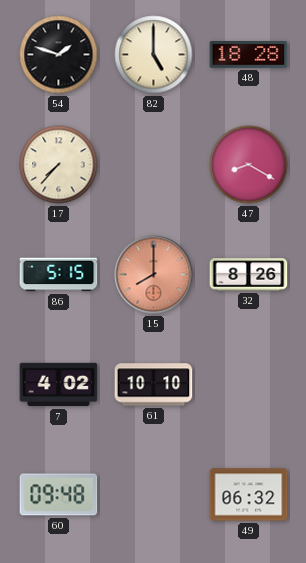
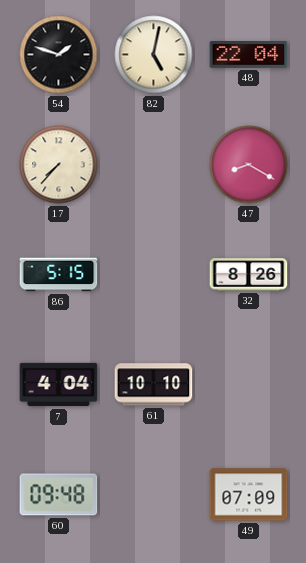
82: 5:00 -> 5:02 (154, 55)
48: 18:28 -> 22:04 (249, 55)
15: 8:00 -> none (154, 275)
7: 4:02 -> 4:04 (59, 385)
49: 06:32 -> 07:09 (249, 495)
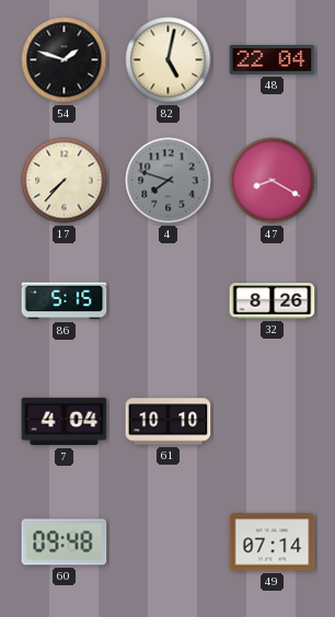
4: none -> 7:48 (169, 181)
49: 07:09 -> 07:14 (273, 542)
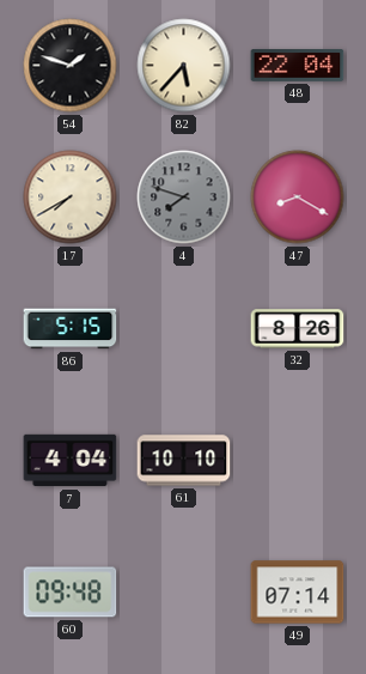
82: 5:02 -> 5:37 (184, 66)
17: 7:37 -> 7:40 (71, 198)
